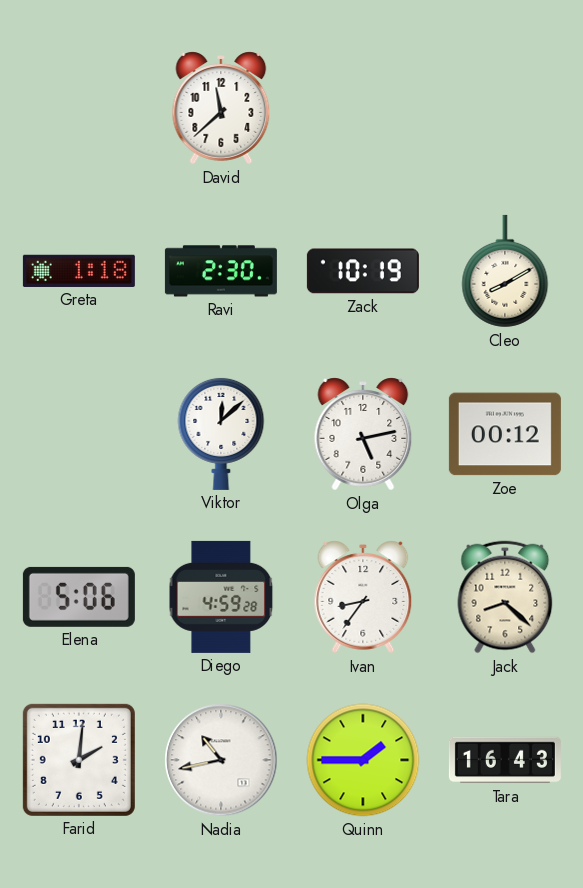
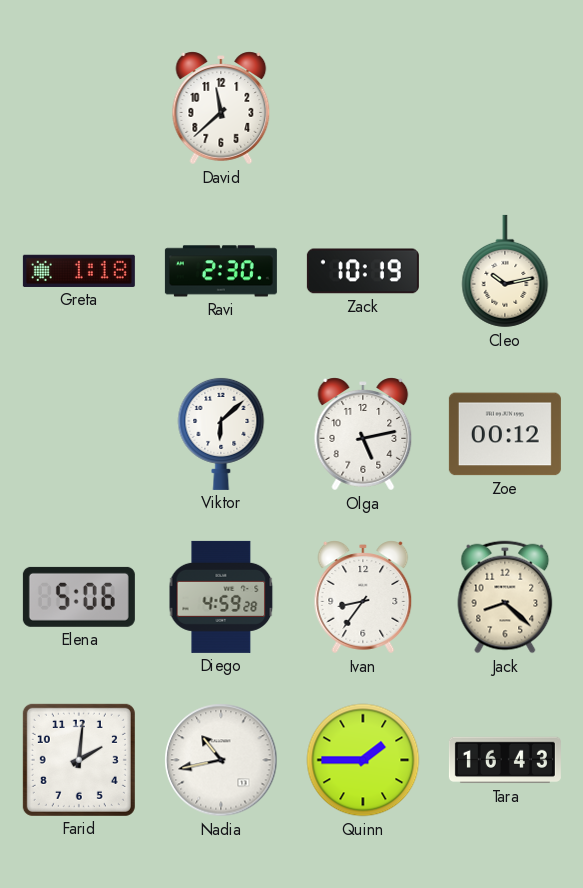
Cleo: 8:10 -> 10:13 (505, 271)
Viktor: 12:08 -> 6:08 (221, 433)
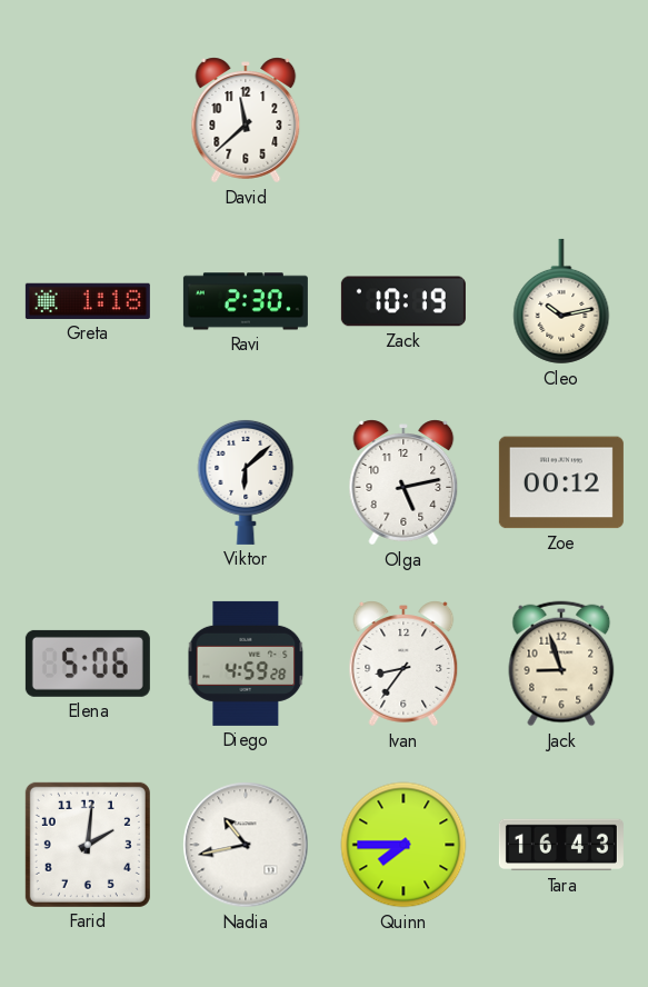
Jack: 8:22 -> 8:57 (561, 664)
Quinn: 1:45 -> 7:45 (403, 845)
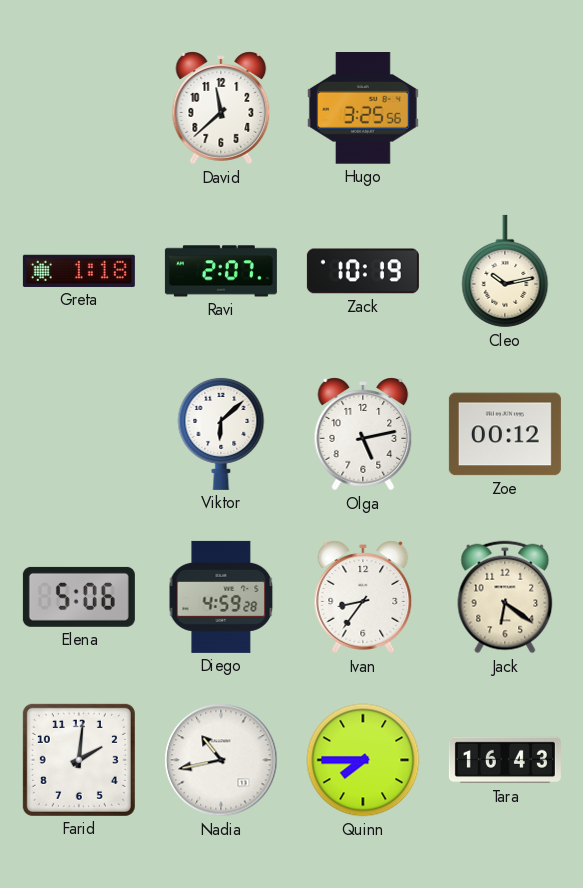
Hugo: none -> 3:25 (363, 109)
Ravi: 2:30 -> 2:07 (221, 271)
Jack: 8:57 -> 6:21 (505, 597)
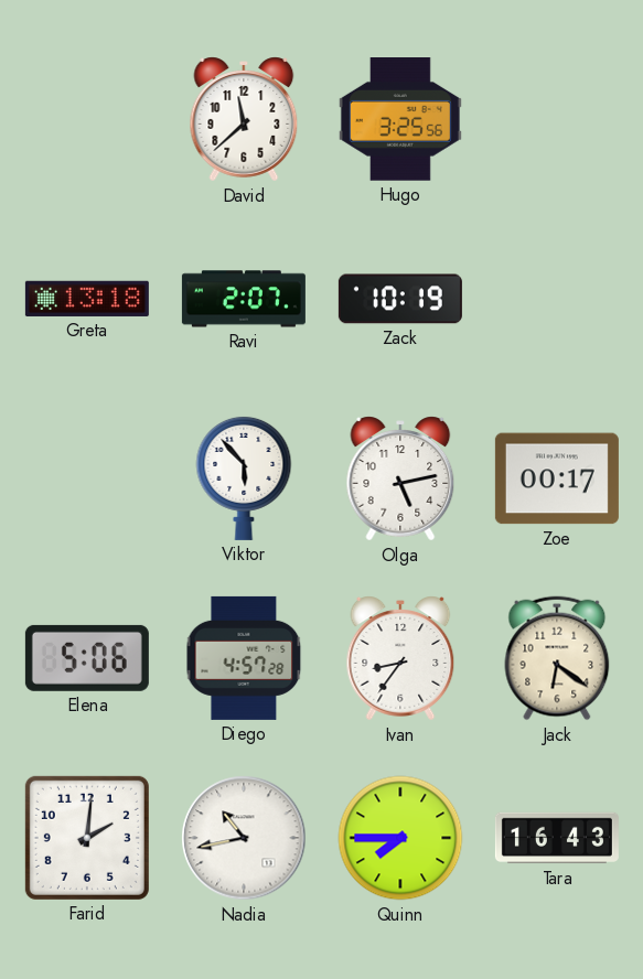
Greta: 1:18 -> 13:18 (87, 299)
Cleo: 10:13 -> none (505, 271)
Viktor: 6:08 -> 5:53 (244, 477)
Zoe: 00:12 -> 00:17 (557, 478)
Diego: 4:59 -> 4:57 (244, 658)
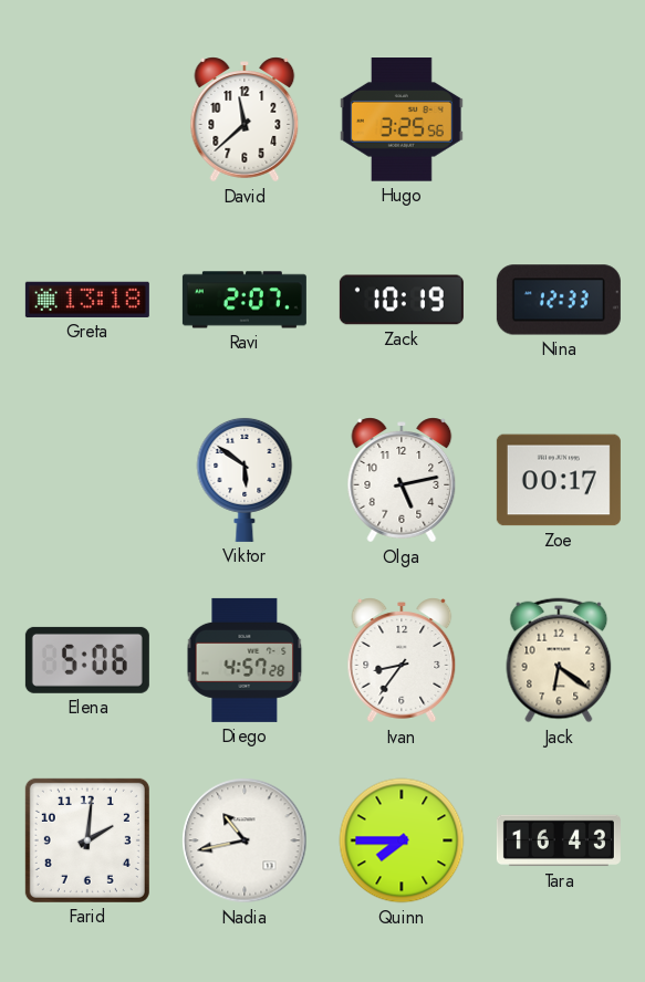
Nina: none -> 12:33 (559, 300)
Viktor: 5:53 -> 5:51 (245, 479)
